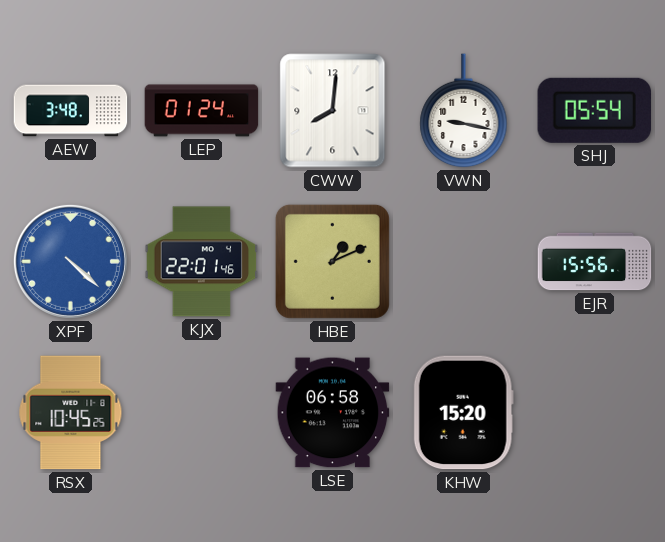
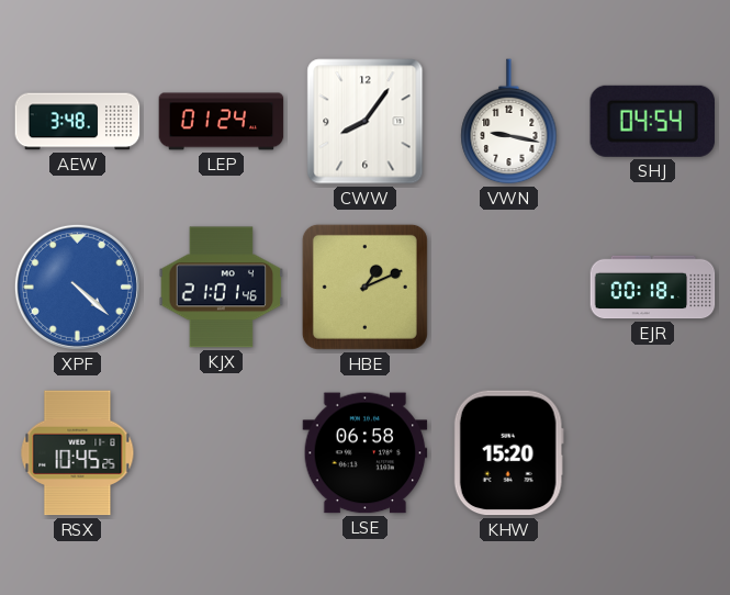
CWW: 8:01 -> 8:06 (366, 122)
SHJ: 05:54 -> 04:54 (652, 121)
KJX: 22:01 -> 21:01 (222, 288)
EJR: 15:56 -> 00:18 (653, 288)
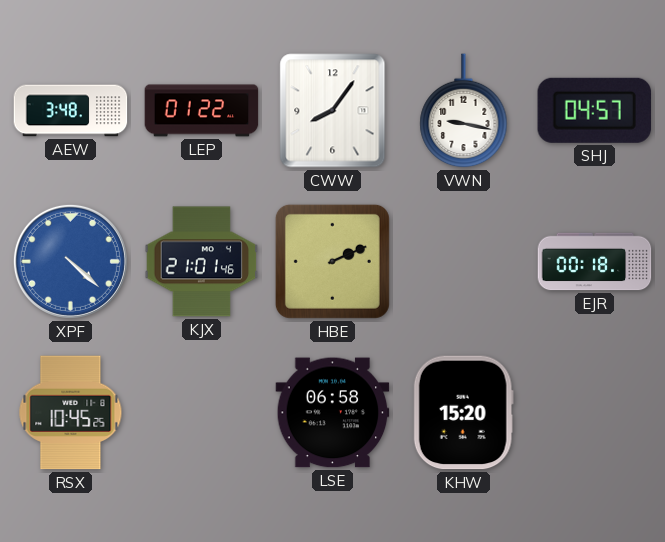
LEP: 01:24 -> 01:22 (202, 111)
SHJ: 04:54 -> 04:57 (594, 110)
HBE: 1:11 -> 2:11 (332, 261)
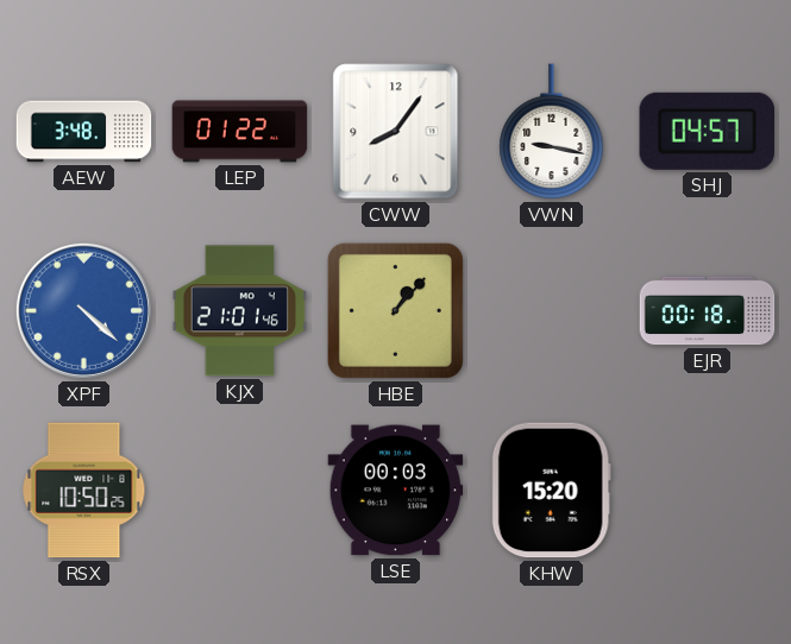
HBE: 2:11 -> 1:07 (395, 310)
RSX: 10:45 -> 10:50 (84, 491)
LSE: 06:58 -> 00:03 (396, 491)
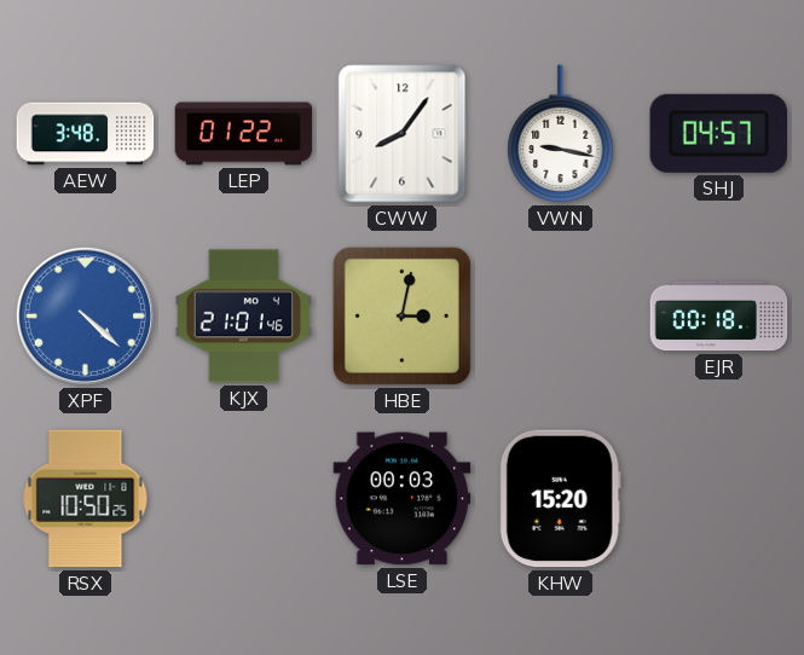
HBE: 1:07 -> 3:02 (401, 315)
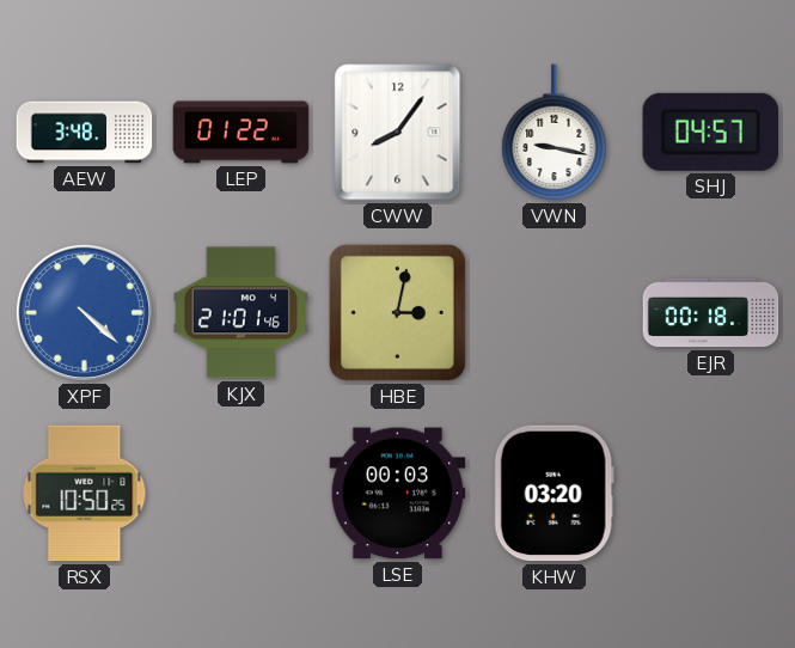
KHW: 15:20 -> 03:20 (554, 494)
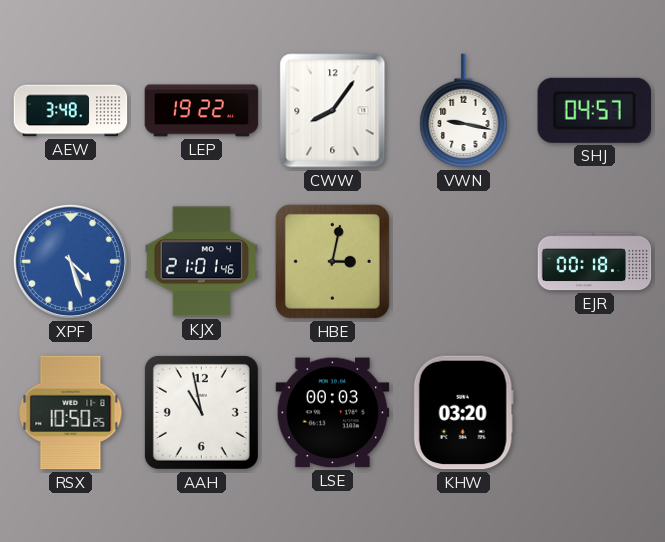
LEP: 01:22 -> 19:22 (202, 111)
XPF: 4:22 -> 4:27 (70, 261)
AAH: none -> 10:58 (201, 412)
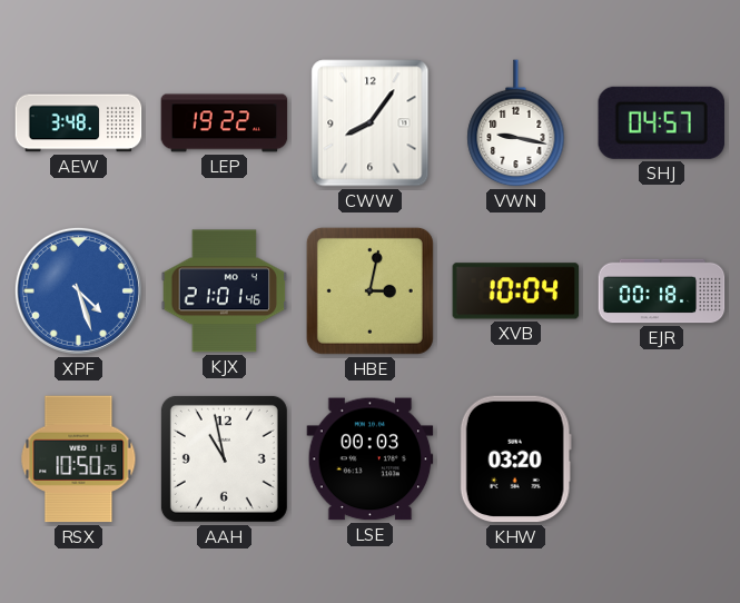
XVB: none -> 10:04 (516, 291)
